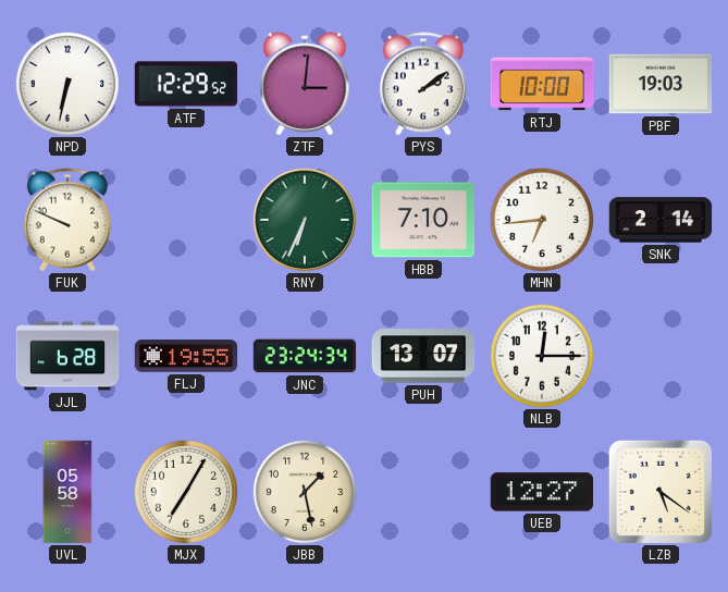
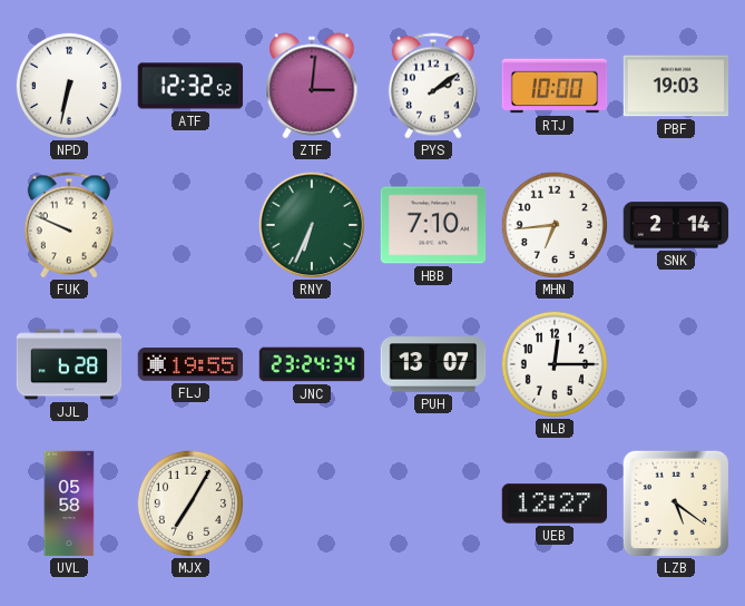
ATF: 12:29 -> 12:32 (190, 86)
JBB: 1:28 -> none (305, 492)
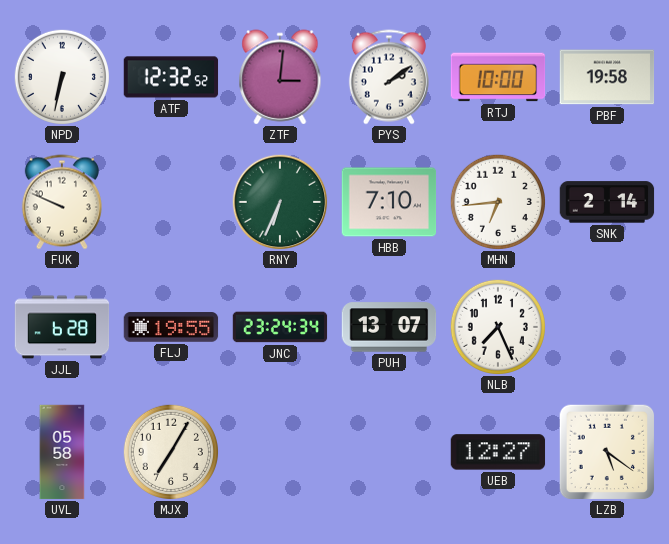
PBF: 19:03 -> 19:58 (607, 77)
NLB: 12:15 -> 7:26 (498, 327)
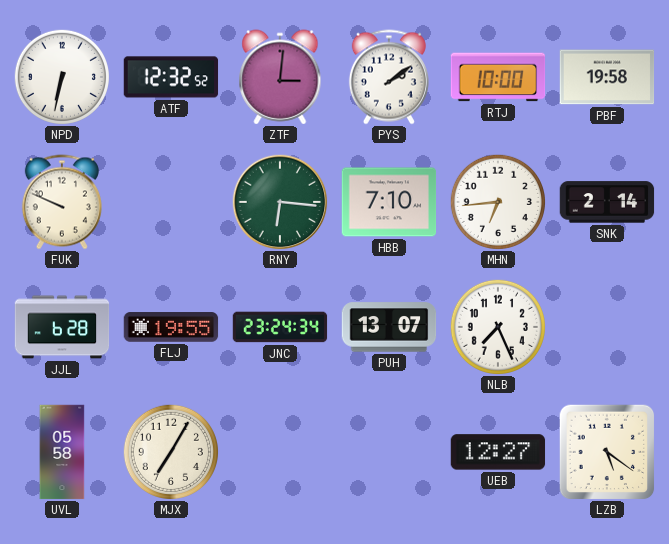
RNY: 6:34 -> 6:16 (280, 202)
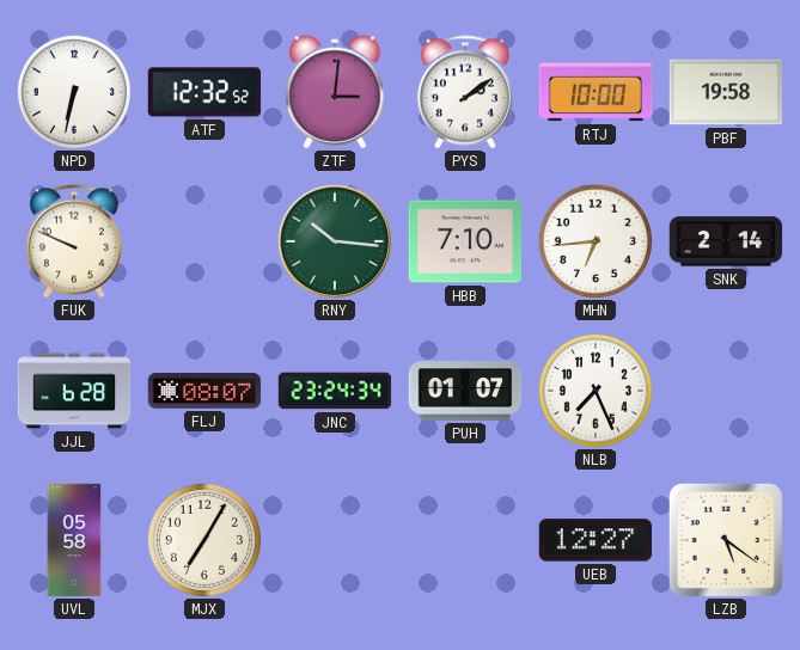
RNY: 6:16 -> 10:16 (335, 241)
FLJ: 19:55 -> 08:07 (204, 391)
PUH: 13:07 -> 01:07 (465, 391)
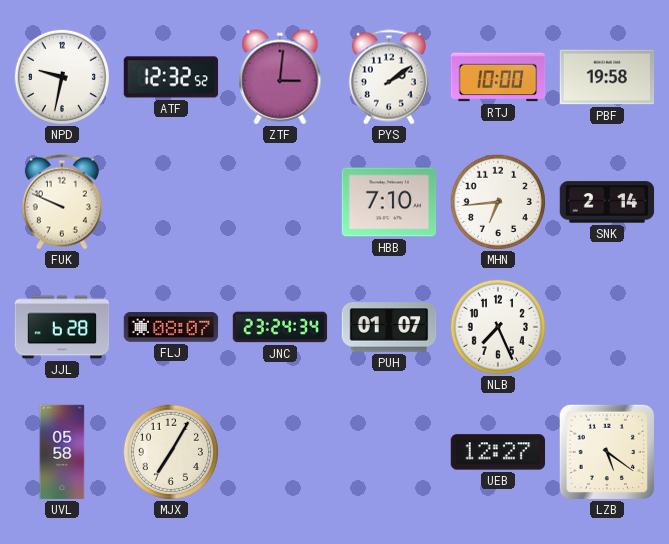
NPD: 6:32 -> 9:32 (62, 77)
RNY: 10:16 -> none (335, 241)
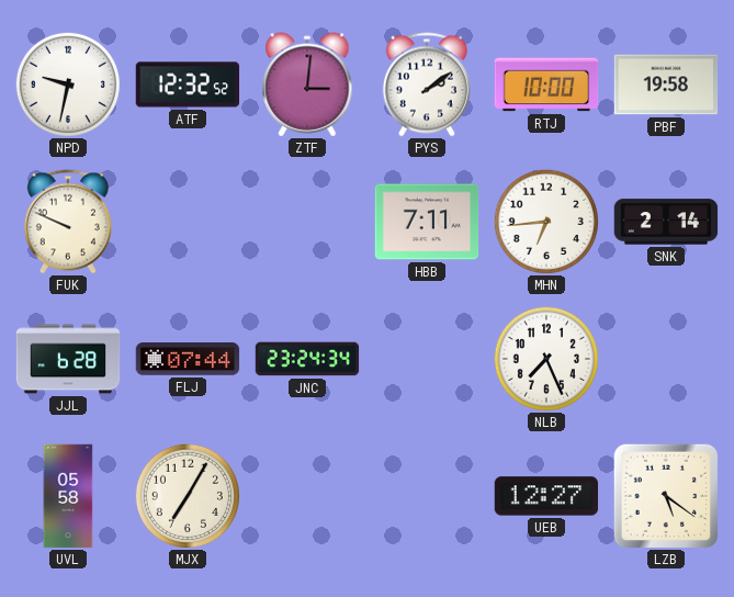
HBB: 7:10 -> 7:11 (427, 222)
FLJ: 08:07 -> 07:44 (188, 359)
PUH: 01:07 -> none (389, 327)
